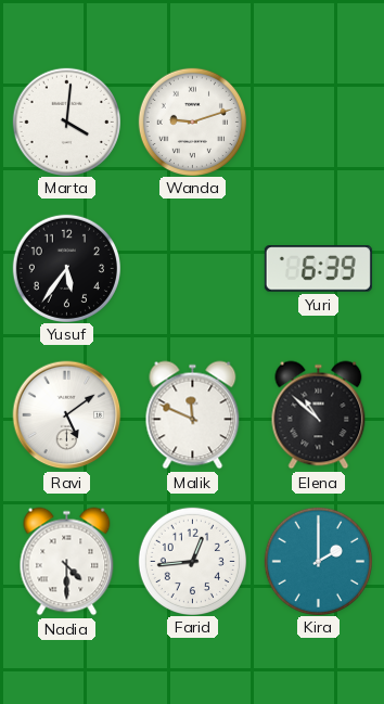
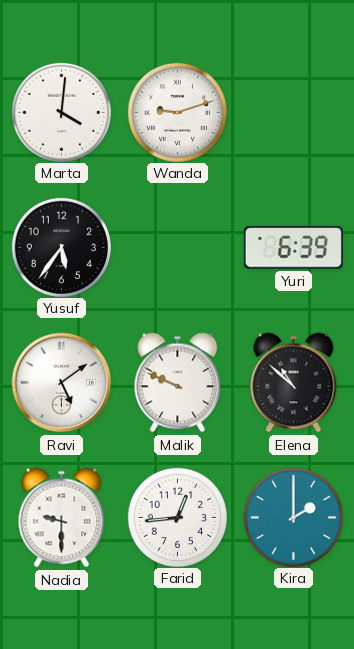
Malik: 11:49 -> 9:49 (178, 383)
Nadia: 4:30 -> 9:30 (62, 518)
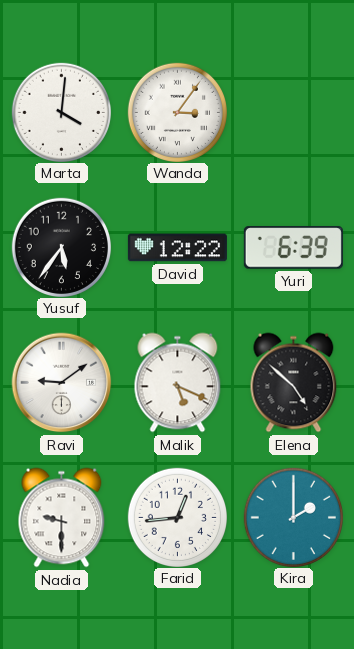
Wanda: 9:12 -> 3:06 (177, 112)
David: none -> 12:22 (177, 248)
Ravi: 5:09 -> 9:09 (62, 383)
Malik: 9:49 -> 5:19 (178, 383)
Elena: 10:52 -> 4:52 (294, 383)
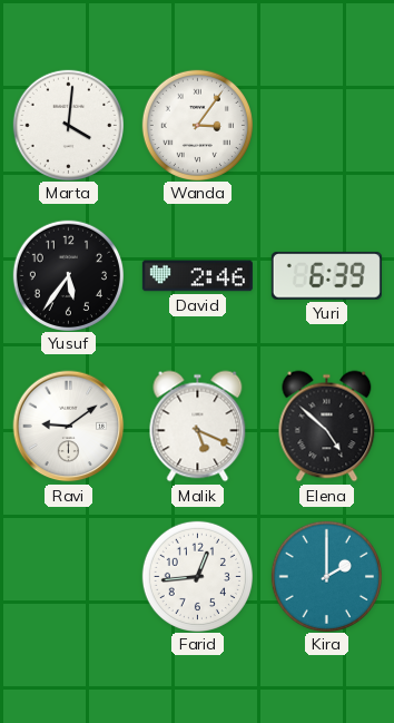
David: 12:22 -> 2:46 (197, 276)
Nadia: 9:30 -> none (62, 518)
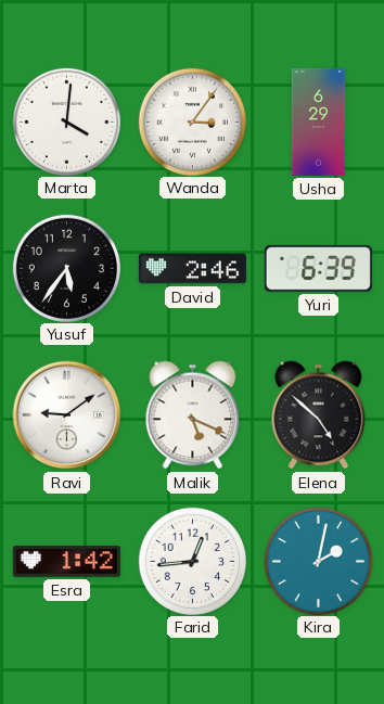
Usha: none -> 6:29 (319, 121)
Esra: none -> 1:42 (66, 562)
Kira: 2:00 -> 2:02 (318, 561)
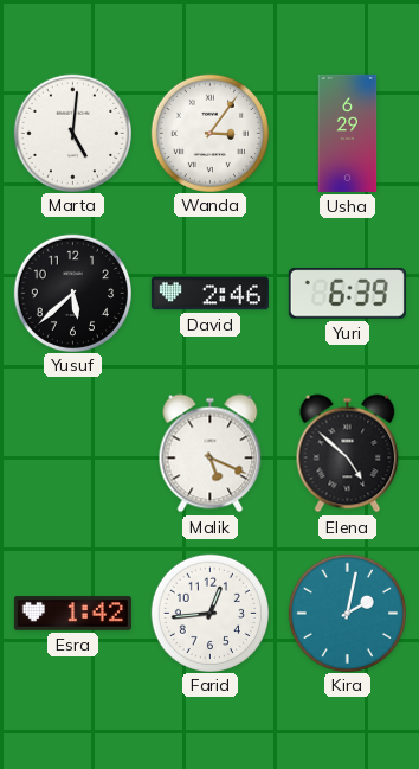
Marta: 4:01 -> 5:01 (72, 133)
Yusuf: 5:36 -> 5:38 (72, 293)
Ravi: 9:09 -> none (67, 415)
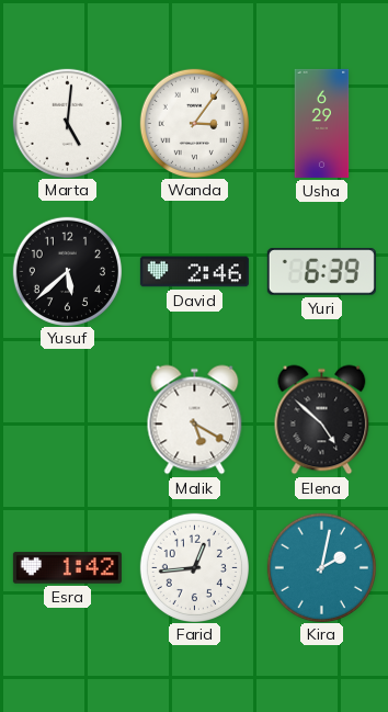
Malik: 5:19 -> 5:20 (195, 420)
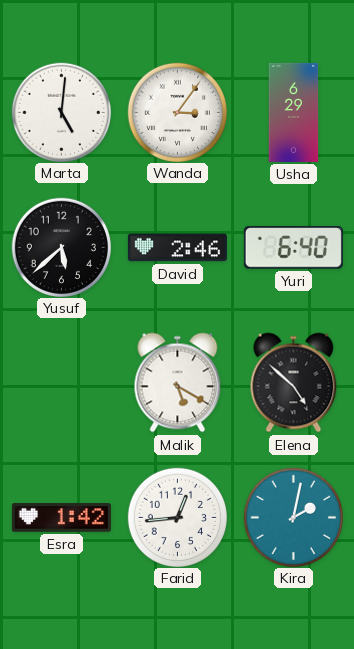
Yuri: 6:39 -> 6:40 (293, 248)
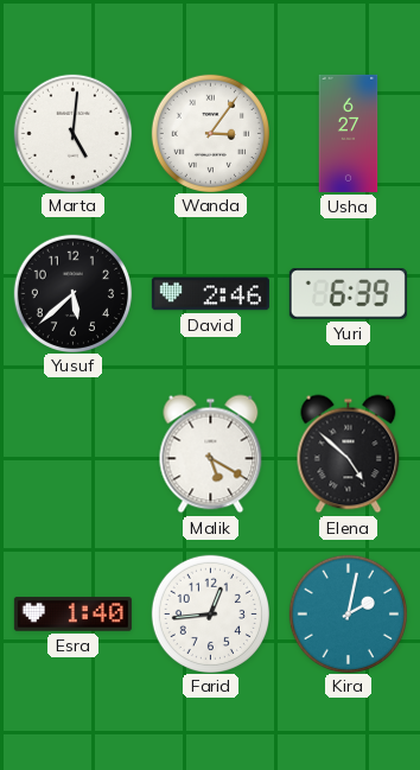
Usha: 6:29 -> 6:27 (349, 133)
Yuri: 6:40 -> 6:39 (348, 294)
Esra: 1:42 -> 1:40 (72, 615)
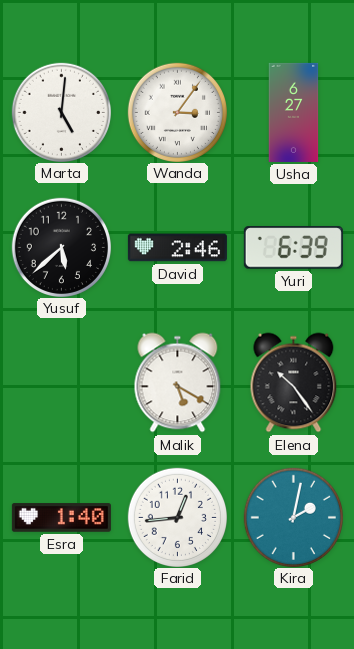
Elena: 4:52 -> 10:24 (294, 383)
